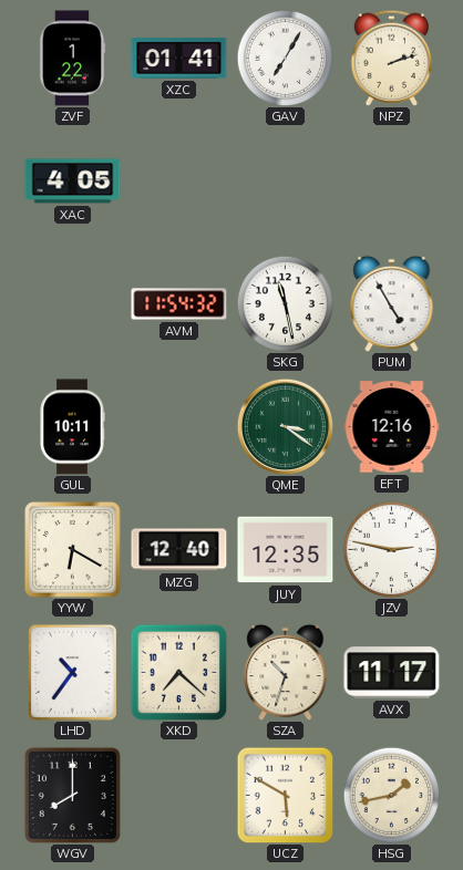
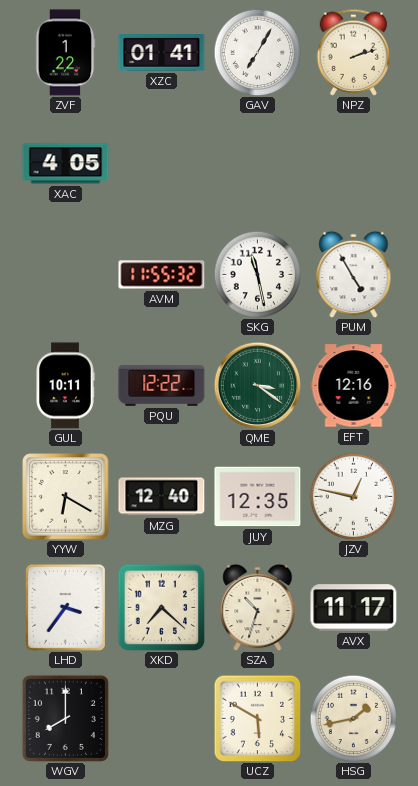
AVM: 11:54 -> 11:55 (162, 275)
PQU: none -> 12:22 (162, 385)
JZV: 2:47 -> 12:47 (353, 496)
LHD: 10:36 -> 3:36 (65, 607)
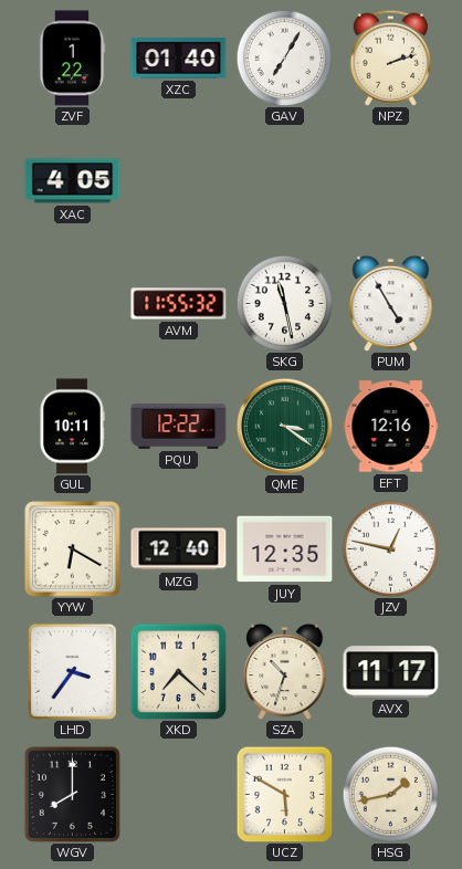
XZC: 01:41 -> 01:40 (179, 59)
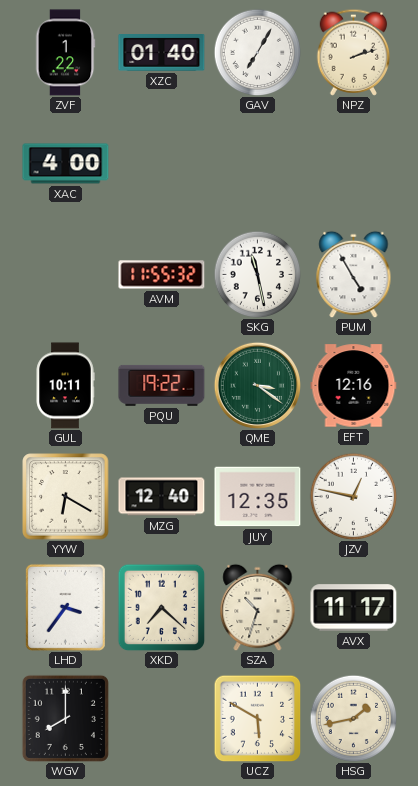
XAC: 4:05 -> 4:00 (66, 164)
PQU: 12:22 -> 19:22 (162, 385)
